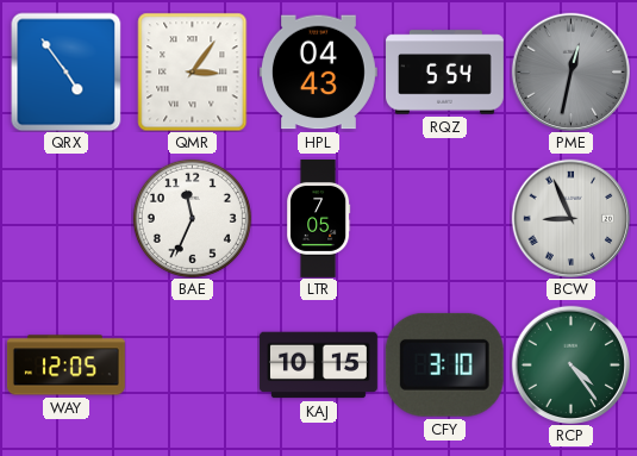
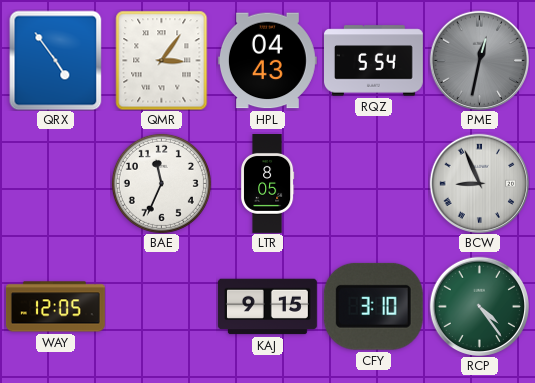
LTR: 7:05 -> 8:05 (267, 184)
KAJ: 10:15 -> 9:15 (267, 307)
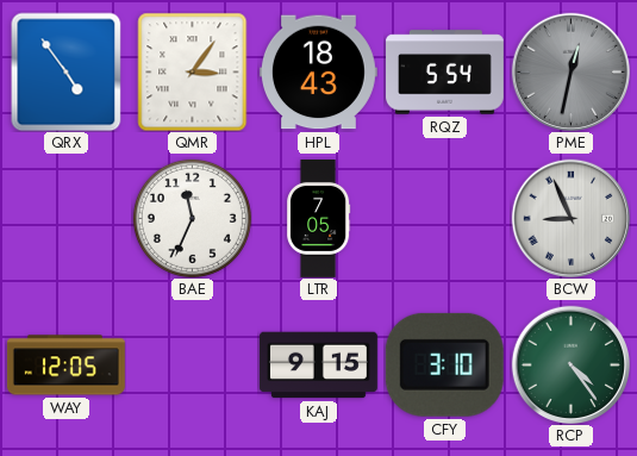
HPL: 04:43 -> 18:43 (318, 73)
LTR: 8:05 -> 7:05 (318, 219)
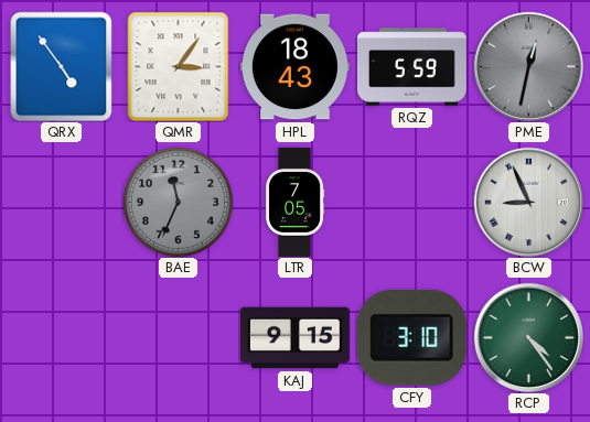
RQZ: 5:54 -> 5:59 (412, 67)
BAE dial: white -> grey (178, 202)
WAY: 12:05 -> none (65, 366)
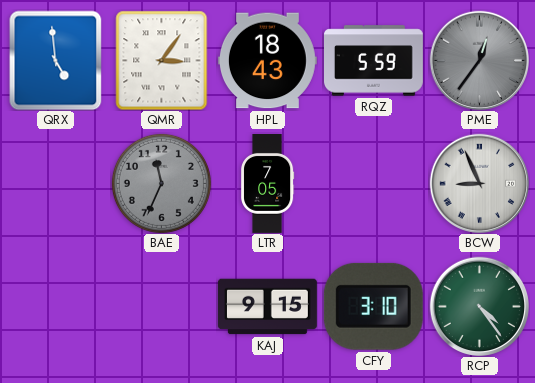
QRX: 4:54 -> 4:59 (56, 60)
PME: 12:32 -> 12:36 (479, 60)
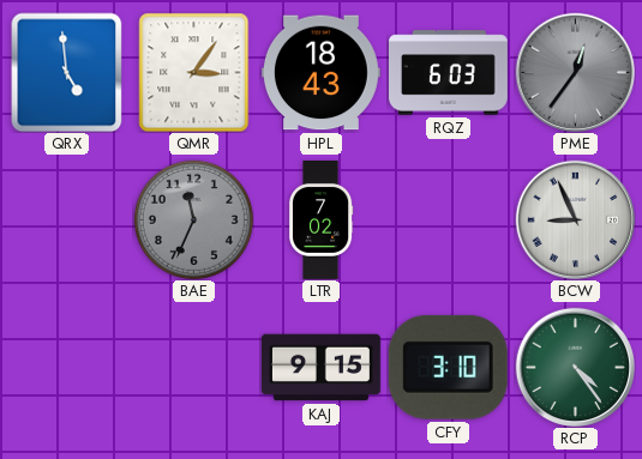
RQZ: 5:59 -> 6:03 (449, 73)
LTR: 7:05 -> 7:02 (320, 221)
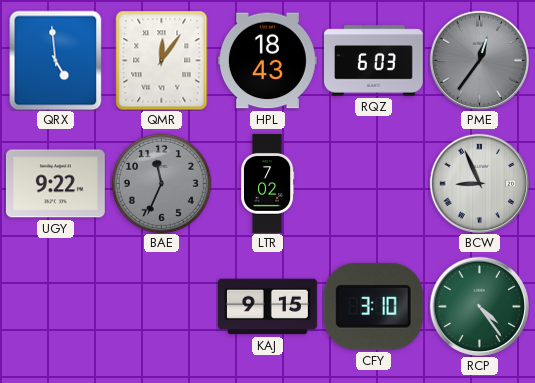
QMR: 3:06 -> 12:06 (162, 60)
UGY: none -> 9:22 (55, 184)
